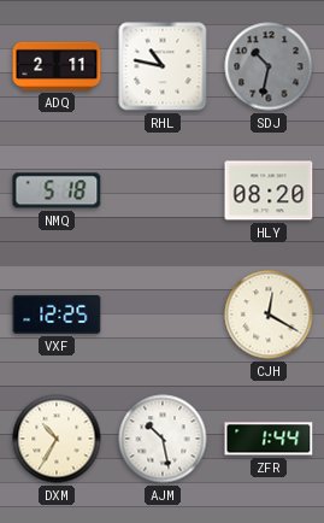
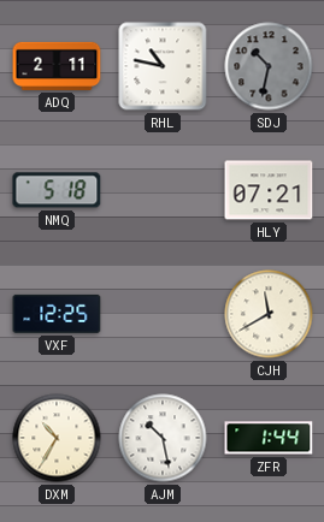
HLY: 08:20 -> 07:21 (269, 190)
CJH: 12:20 -> 11:40 (269, 314)
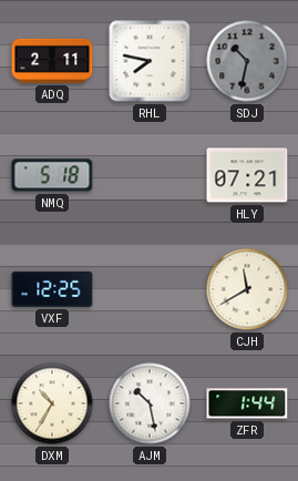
RHL: 10:47 -> 7:47 (150, 61)
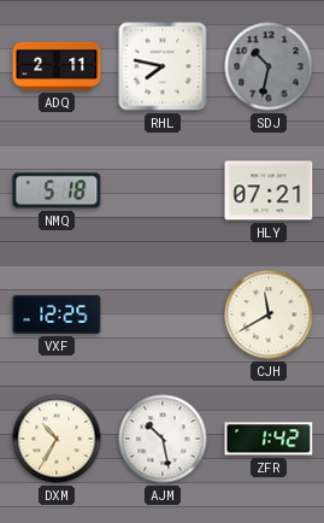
ZFR: 1:44 -> 1:42 (269, 439)
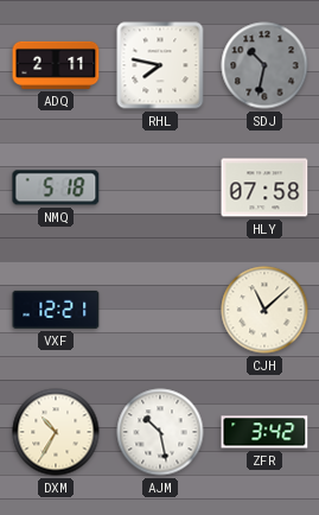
HLY: 07:21 -> 07:58 (264, 187)
VXF: 12:25 -> 12:21 (56, 310)
CJH: 11:40 -> 11:08 (264, 310)
ZFR: 1:42 -> 3:42 (264, 432)
